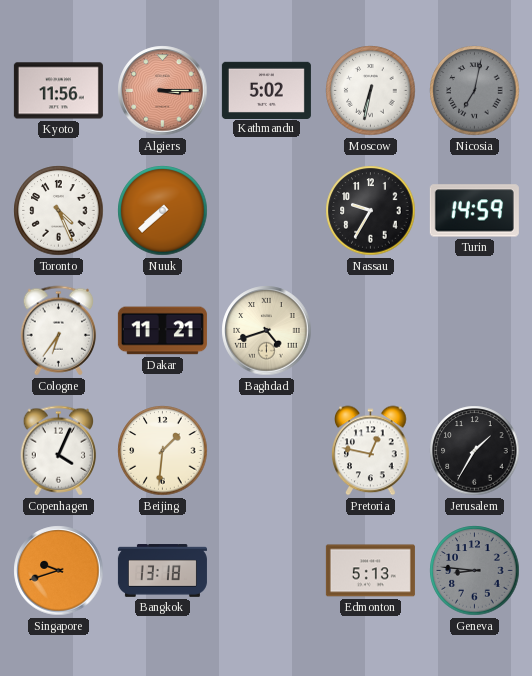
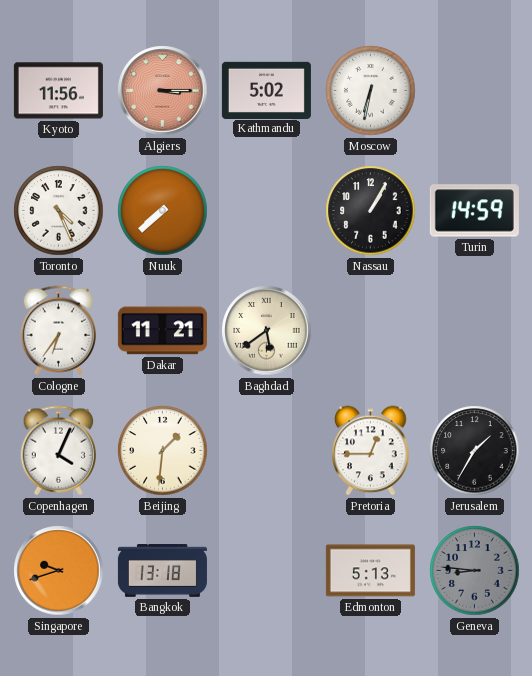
Nicosia: 7:02 -> none (475, 91)
Nassau: 9:35 -> 1:05 (371, 211)
Baghdad: 4:42 -> 5:39 (267, 331)
Pretoria: 12:47 -> 12:45 (371, 451)
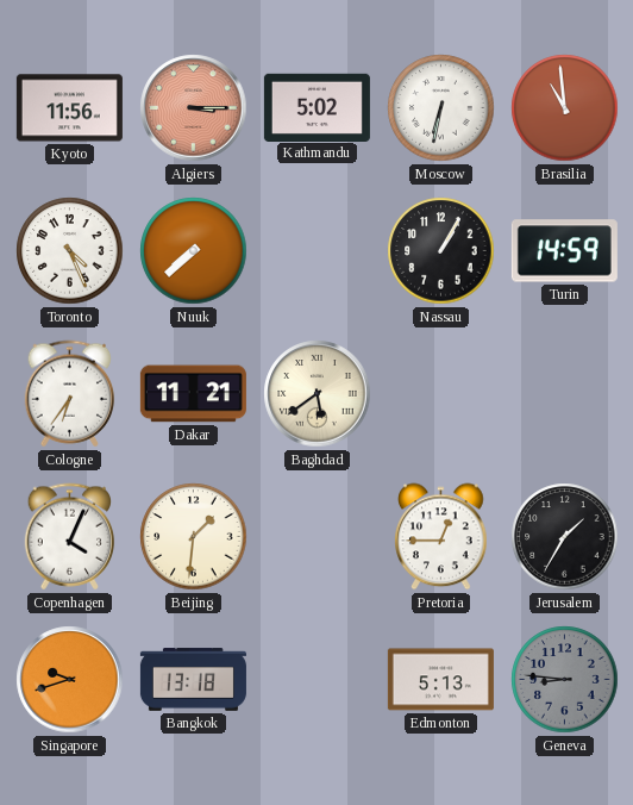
Brasilia: none -> 10:59 (565, 108)
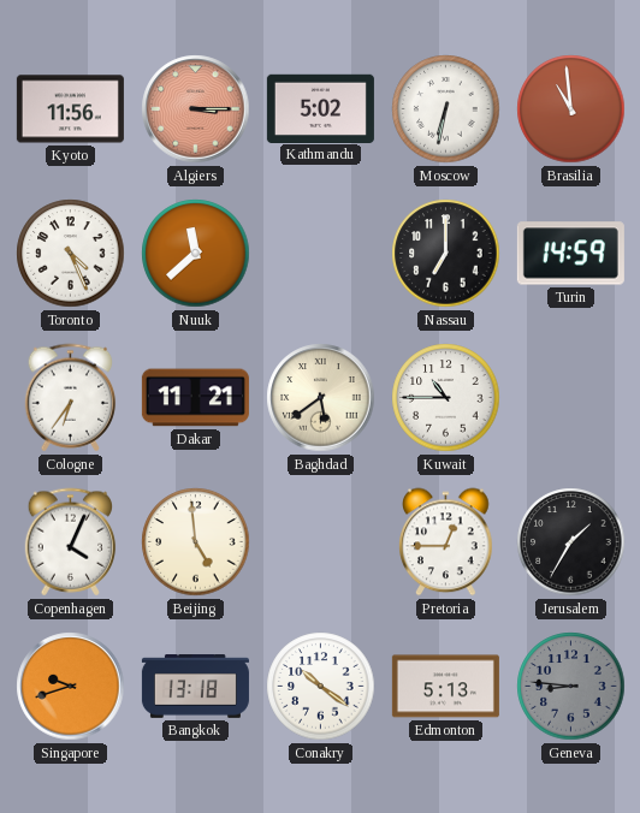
Nuuk: 7:38 -> 11:38 (196, 254)
Nassau: 1:05 -> 7:00 (446, 254)
Kuwait: none -> 10:45 (446, 398)
Beijing: 1:31 -> 4:59 (196, 542)
Conakry: none -> 10:21 (321, 687)
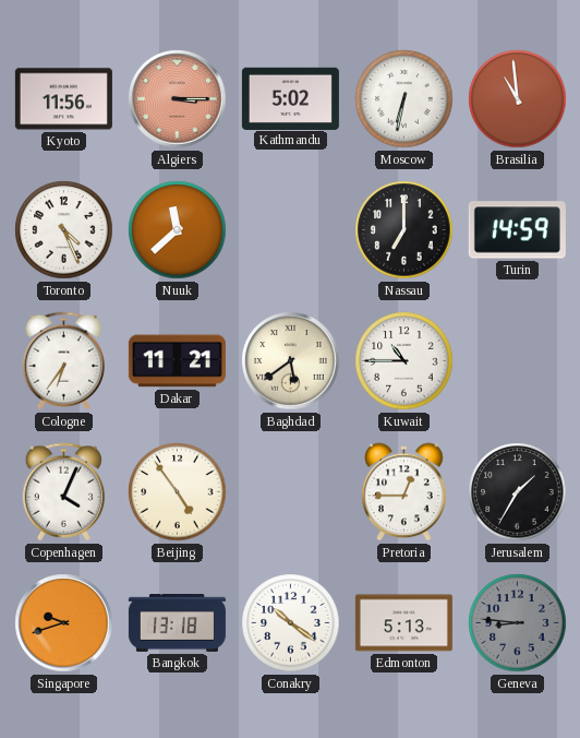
Beijing: 4:59 -> 4:54 (178, 492)
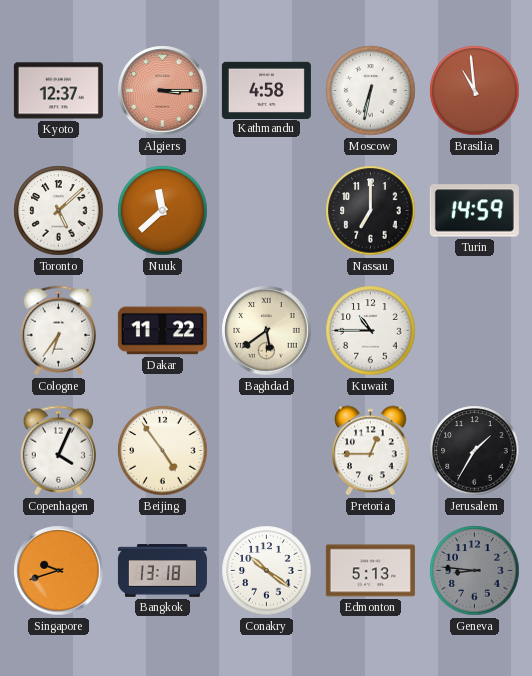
Kyoto: 11:56 -> 12:37 (58, 91)
Kathmandu: 5:02 -> 4:58 (266, 90)
Toronto: 4:26 -> 5:08 (59, 211)
Dakar: 11:21 -> 11:22 (162, 331)
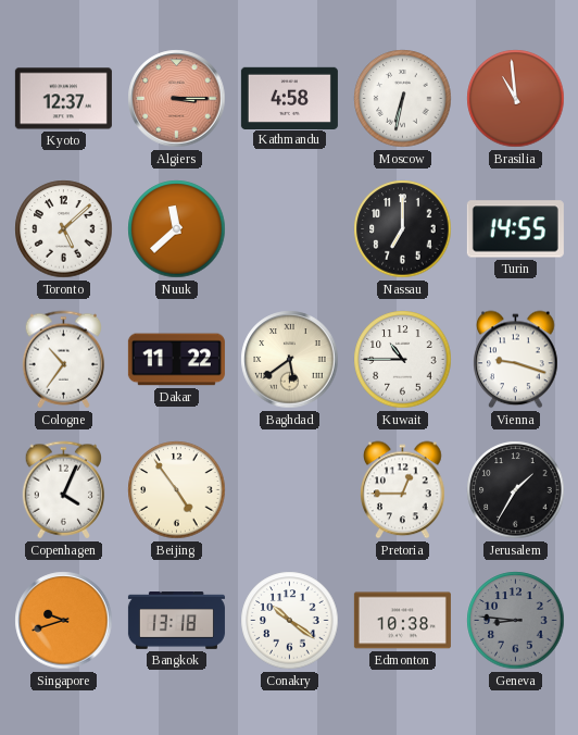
Turin: 14:59 -> 14:55 (515, 229)
Cologne: 6:36 -> 10:36 (64, 360)
Vienna: none -> 9:18 (516, 360)
Edmonton: 5:13 -> 10:38 (402, 621)
